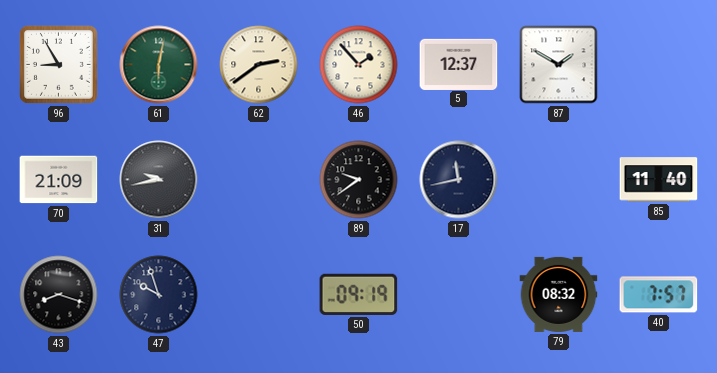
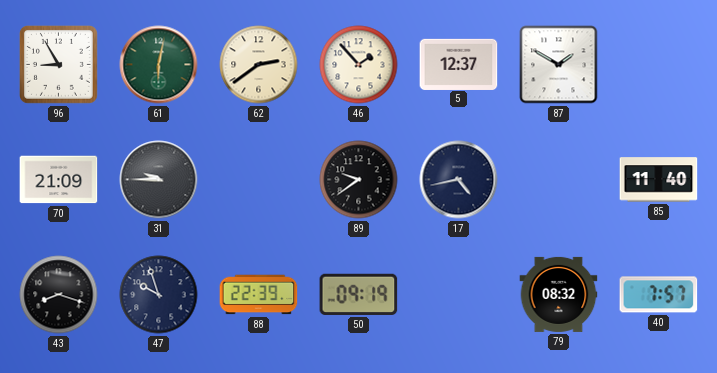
31: 9:43 -> 9:45 (159, 180)
17: 11:43 -> 4:43 (459, 180)
88: none -> 22:39 (259, 295)
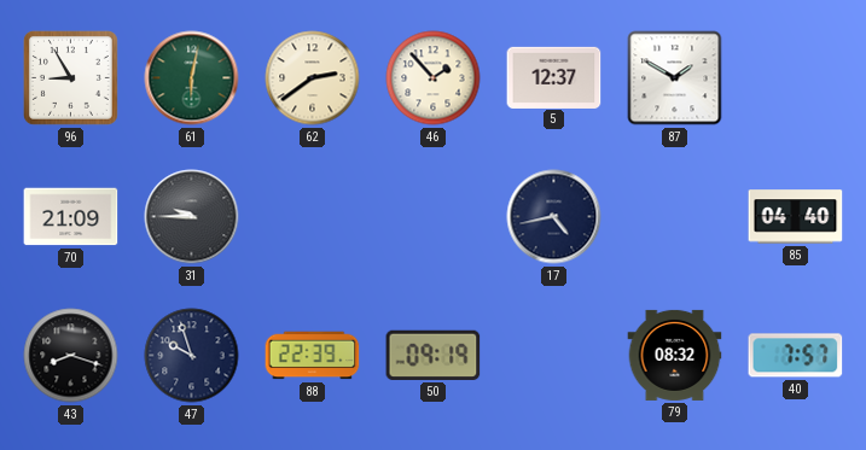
89: 9:39 -> none (359, 180)
85: 11:40 -> 04:40 (796, 217)
